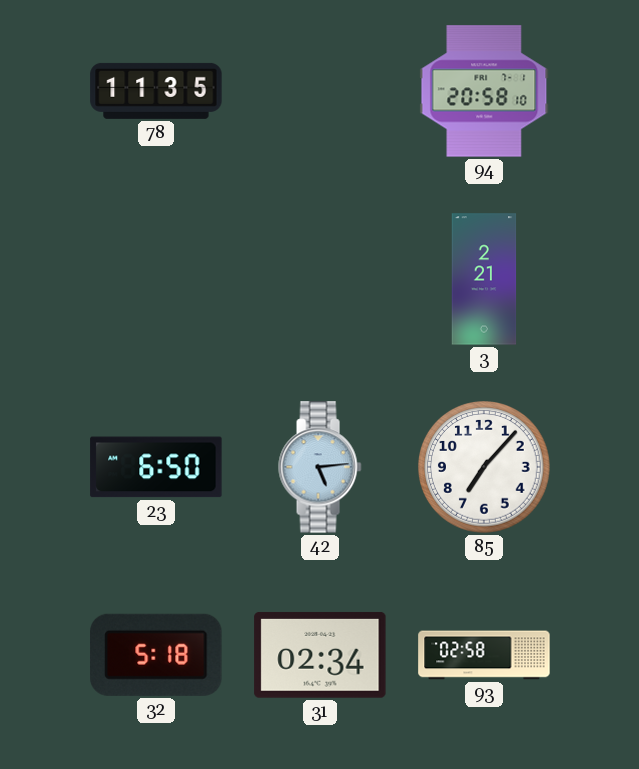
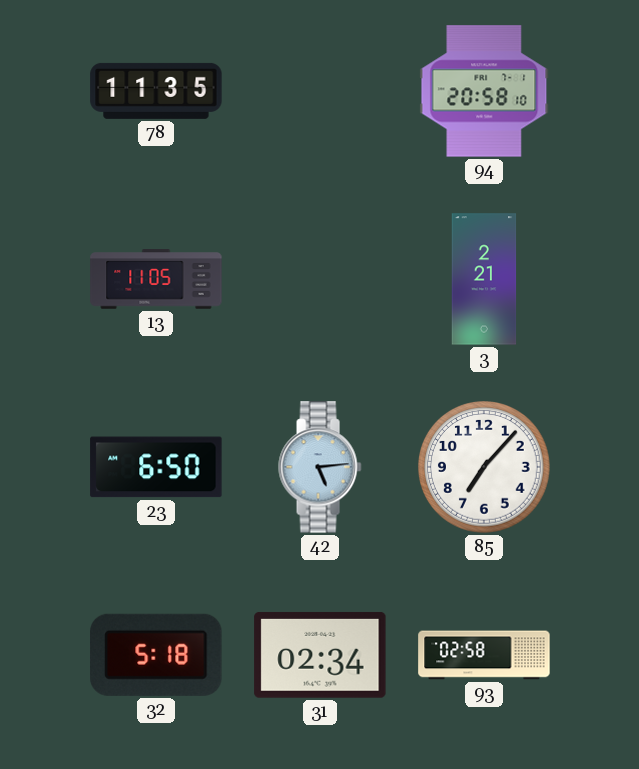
13: none -> 11:05 (156, 279)
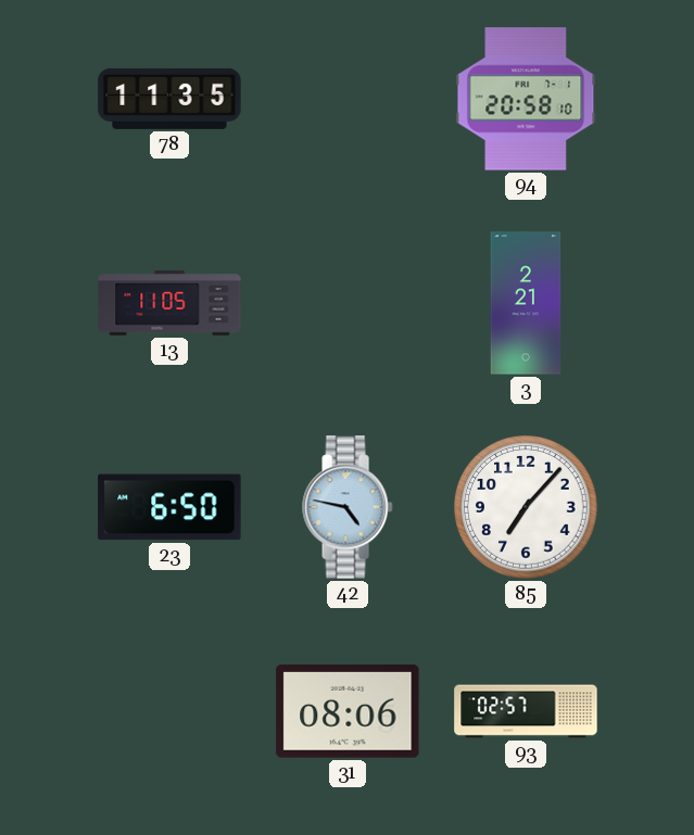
42: 5:14 -> 4:47 (348, 507)
32: 5:18 -> none (156, 655)
31: 02:34 -> 08:06 (348, 711)
93: 02:58 -> 02:57 (526, 711)
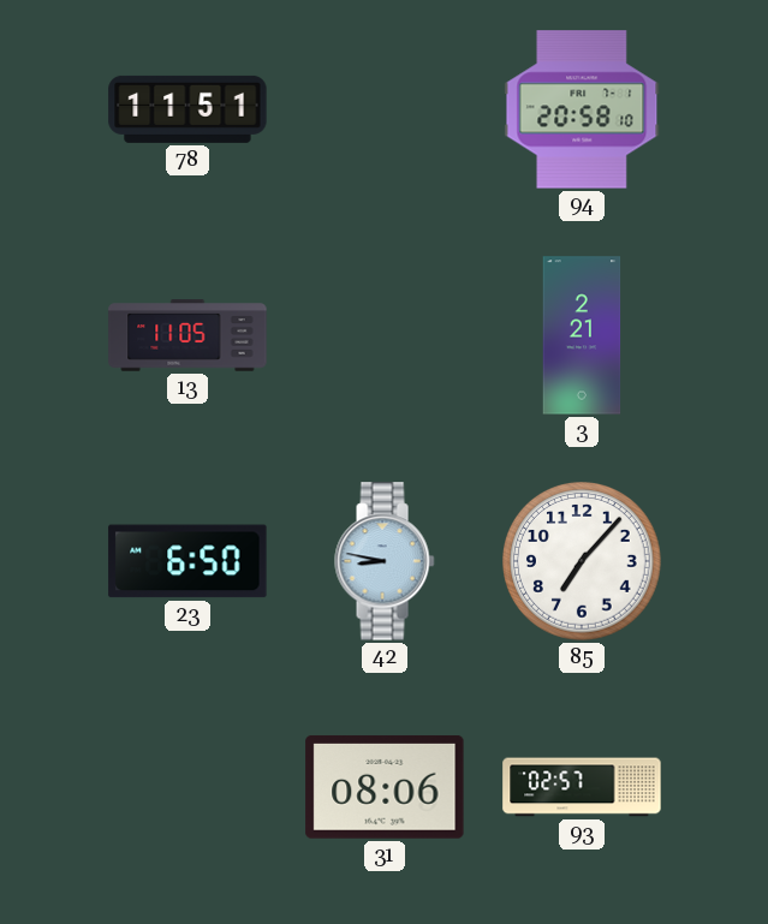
78: 11:35 -> 11:51 (187, 109)
42: 4:47 -> 8:47 (385, 561)
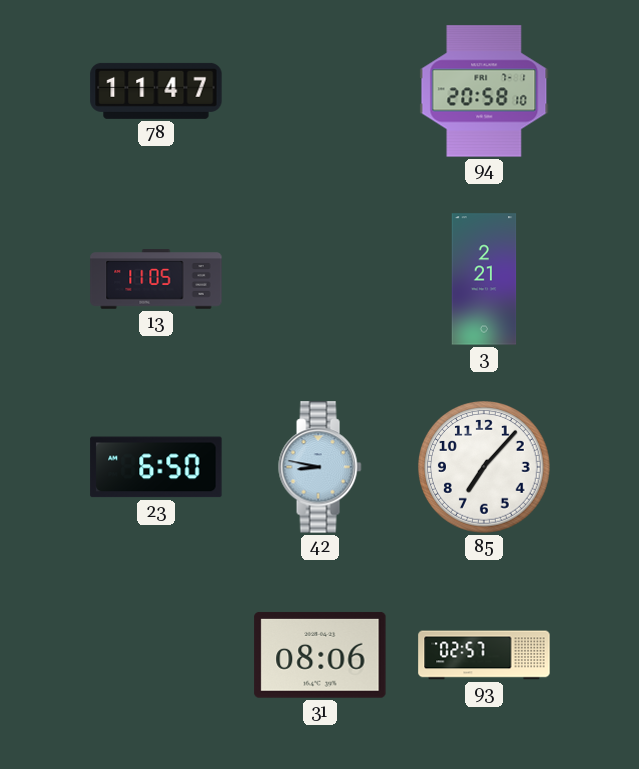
78: 11:51 -> 11:47 (156, 91)
